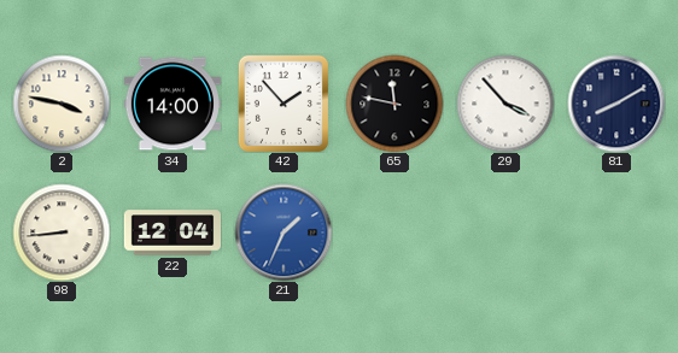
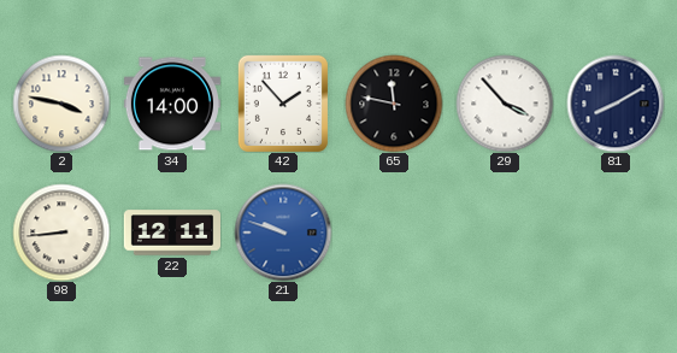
22: 12:04 -> 12:11 (171, 233)
21: 1:34 -> 9:48 (283, 233)
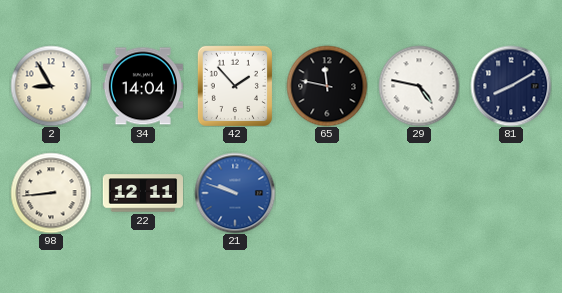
2: 3:47 -> 8:55 (51, 86)
34: 14:00 -> 14:04 (143, 86)
29: 3:53 -> 4:47 (419, 86)
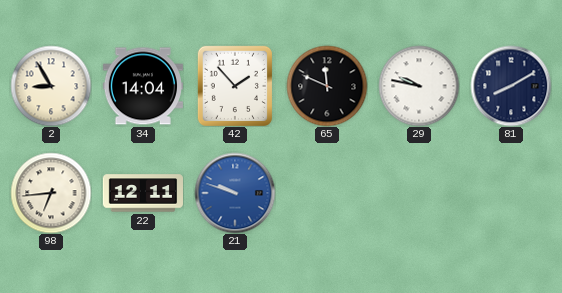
65: 11:47 -> 11:49 (327, 86)
29: 4:47 -> 9:47 (419, 86)
98: 8:44 -> 6:44 (51, 193)
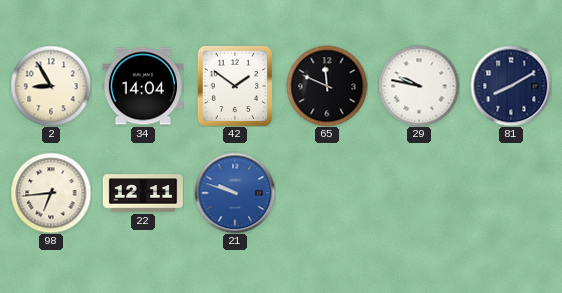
42: 1:53 -> 1:51 (235, 86)
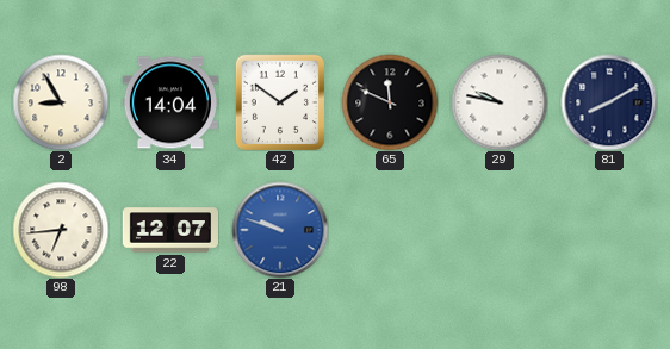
22: 12:11 -> 12:07 (169, 230)
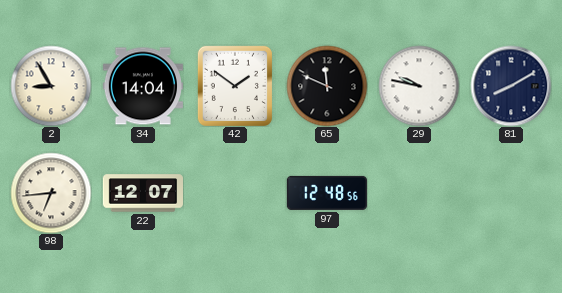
21: 9:48 -> none (280, 230)
97: none -> 12:48 (327, 193)
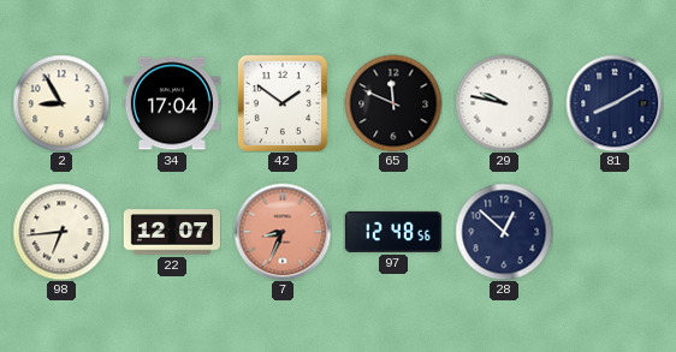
34: 14:04 -> 17:04 (172, 103)
7: none -> 8:34 (283, 232)
28: none -> 12:52 (504, 232)
